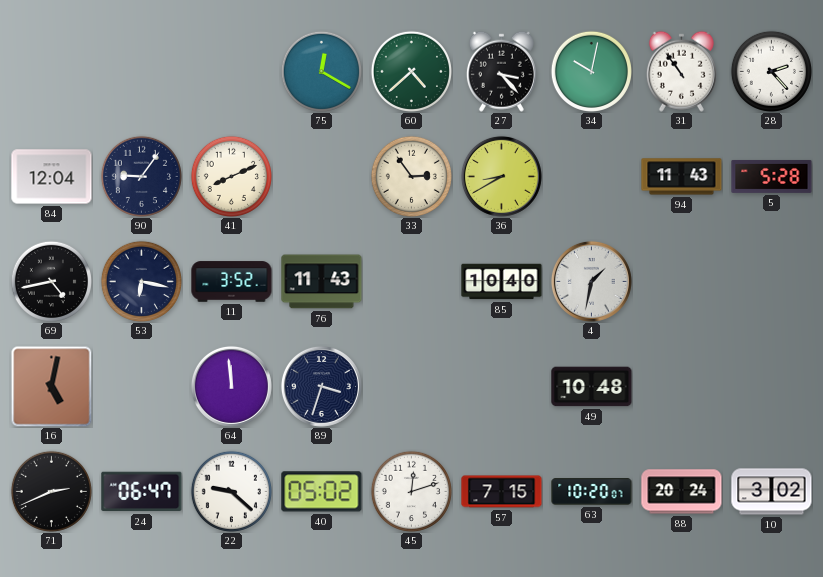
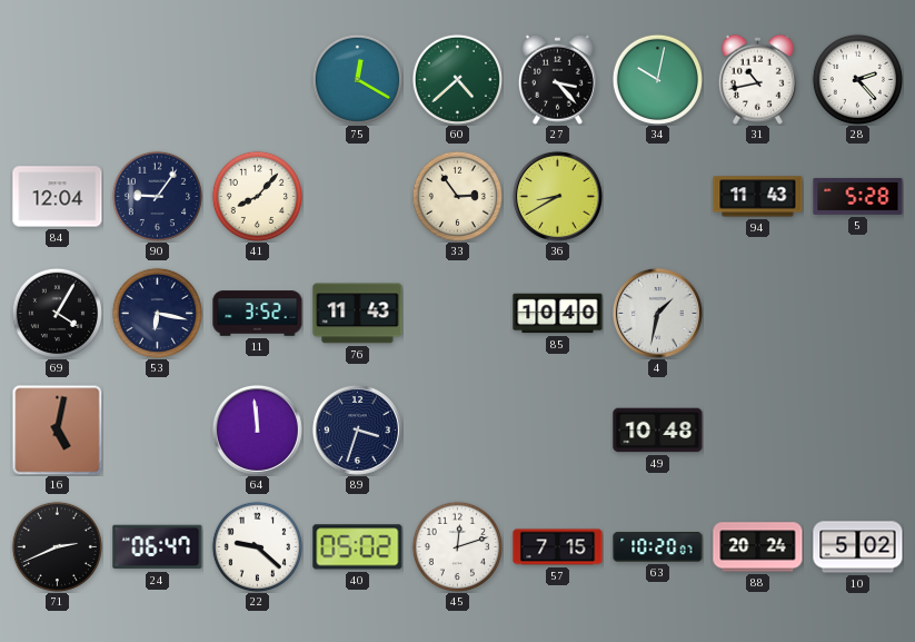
31: 10:54 -> 10:43 (757, 79)
41: 8:11 -> 8:07 (257, 196)
69: 4:43 -> 4:05 (57, 313)
10: 3:02 -> 5:02 (858, 547)
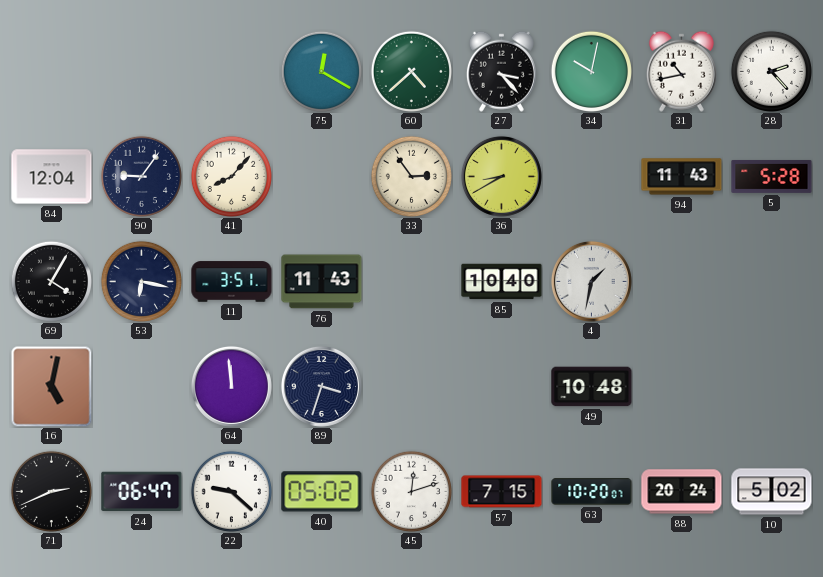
11: 3:52 -> 3:51 (232, 282)
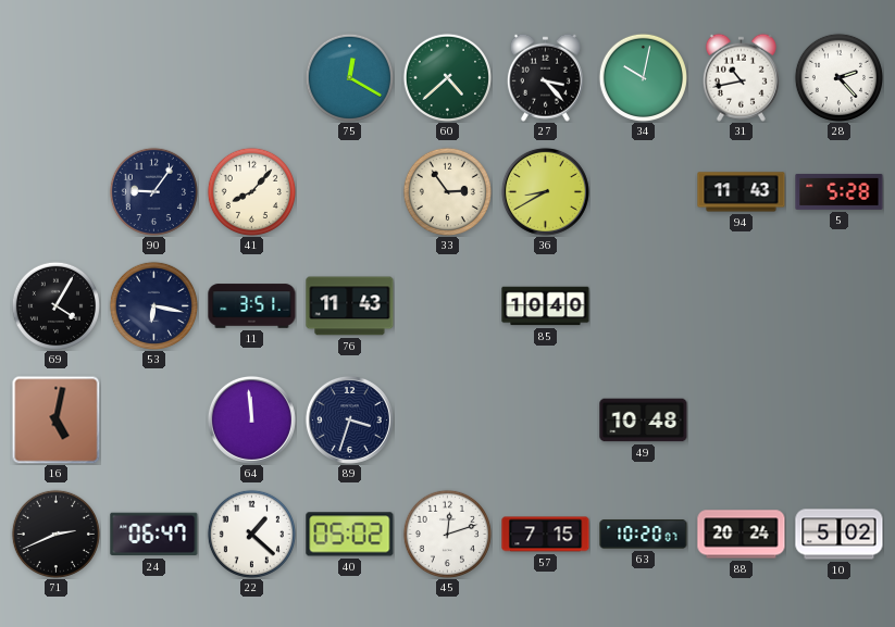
84: 12:04 -> none (52, 177)
4: 1:32 -> none (591, 281)
22: 9:22 -> 1:22 (251, 534)
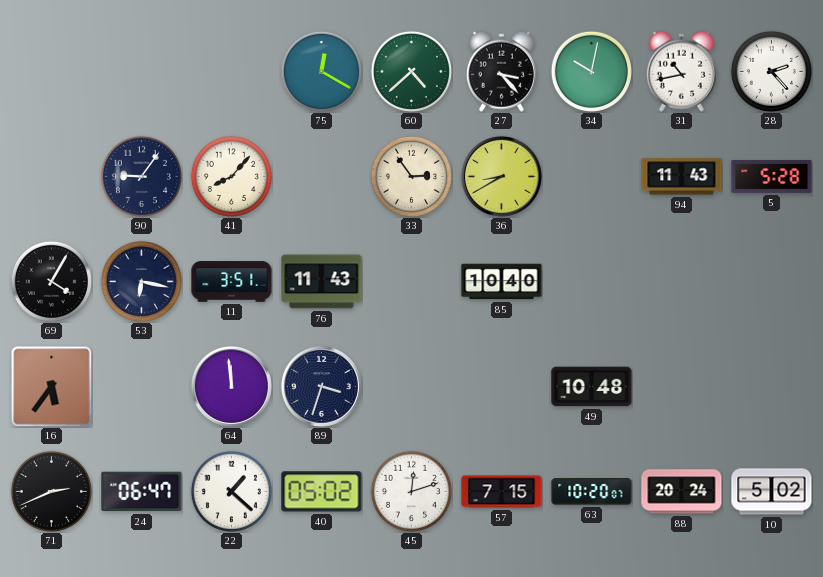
16: 5:02 -> 5:36 (51, 386)
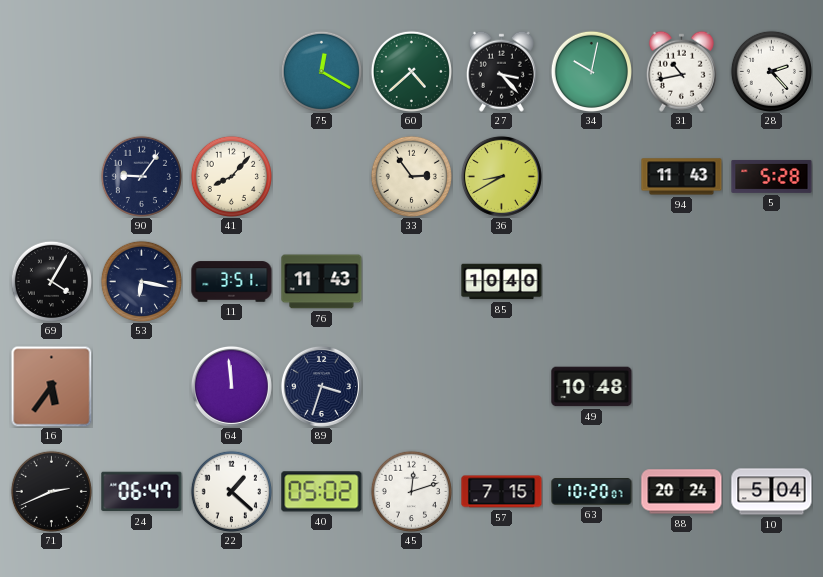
10: 5:02 -> 5:04 (772, 492)
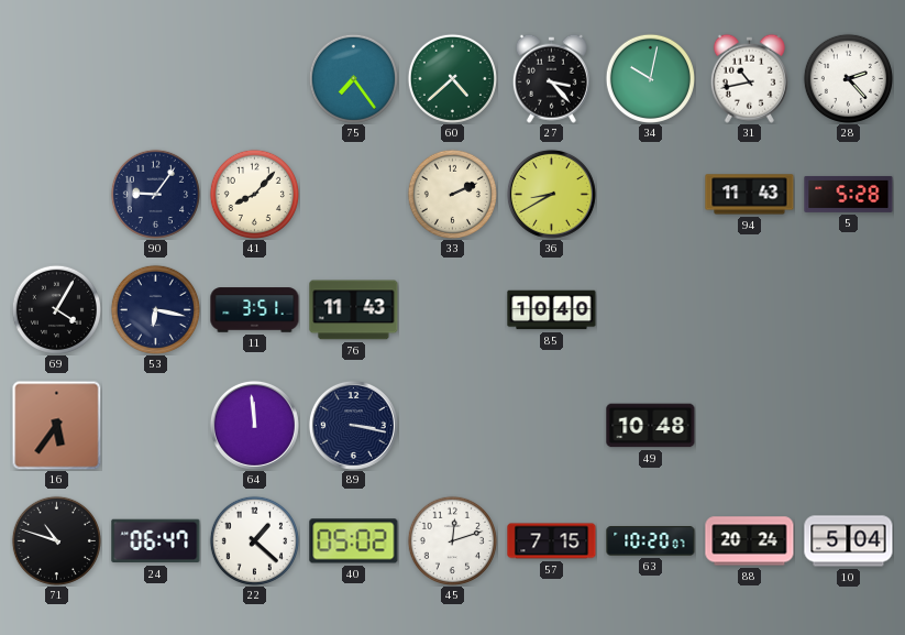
75: 12:20 -> 7:24 (353, 78)
33: 2:54 -> 2:11 (452, 194)
89: 3:33 -> 3:17 (353, 425)
71: 2:41 -> 10:48 (56, 540)
